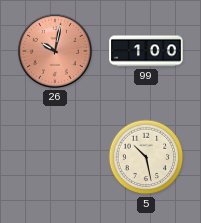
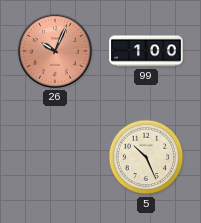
26: 10:02 -> 10:04 (55, 51)
5: 10:28 -> 10:26 (146, 157)
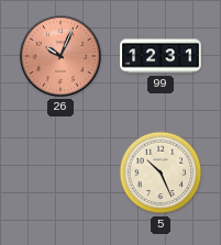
99: 1:00 -> 12:31 (161, 56)
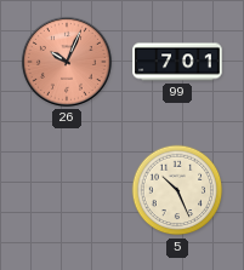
99: 12:31 -> 7:01 (177, 62)
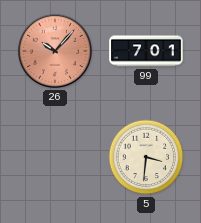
26: 10:04 -> 10:07 (55, 51)
5: 10:26 -> 3:31 (146, 157)
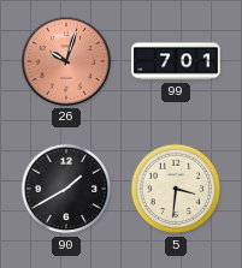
26: 10:07 -> 10:03 (66, 61)
90: none -> 1:40 (66, 189)
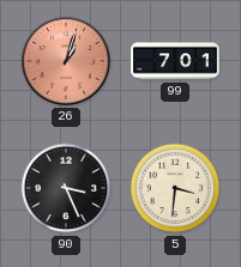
26: 10:03 -> 1:03 (66, 61)
90: 1:40 -> 3:26 (66, 188)
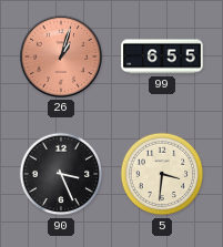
99: 7:01 -> 6:55 (162, 56)
